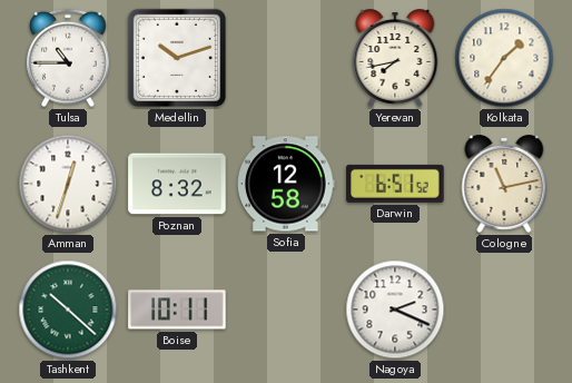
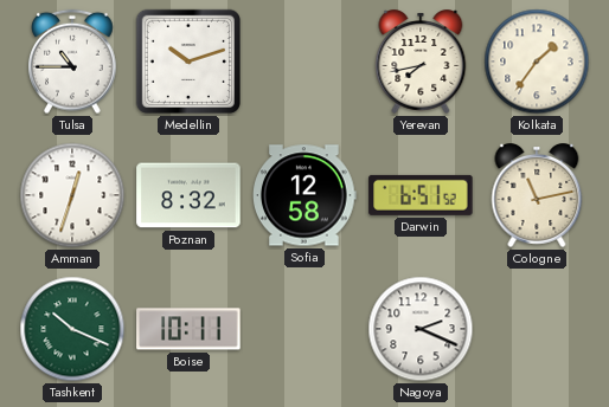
Tashkent: 10:22 -> 10:19 (72, 329)
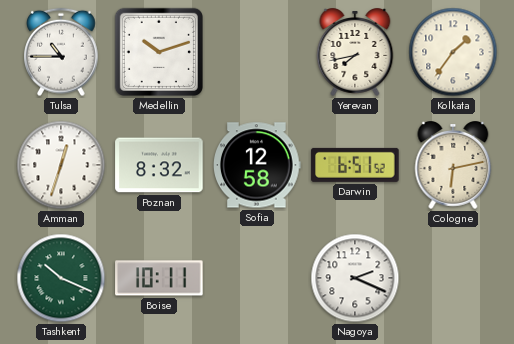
Cologne: 11:13 -> 6:13 (453, 166)
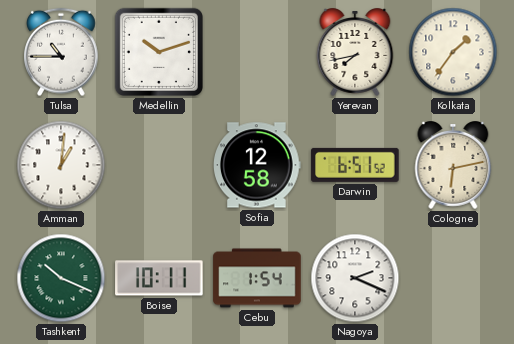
Amman: 12:33 -> 1:01 (61, 165)
Poznan: 8:32 -> none (159, 165)
Cebu: none -> 1:54 (257, 278)
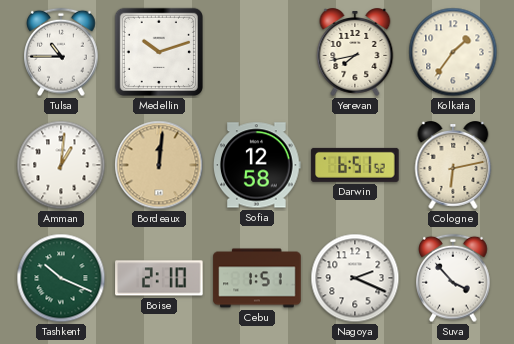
Bordeaux: none -> 12:01 (159, 165)
Boise: 10:11 -> 2:10 (159, 278)
Cebu: 1:54 -> 1:51 (257, 278)
Suva: none -> 3:53 (453, 278)
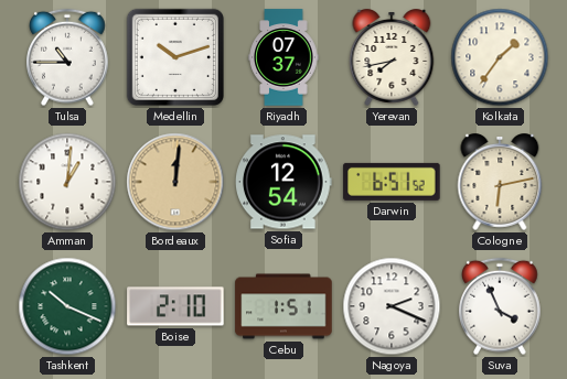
Riyadh: none -> 07:37 (283, 57)
Sofia: 12:58 -> 12:54 (285, 182)
Suva: 3:53 -> 3:56 (500, 306)
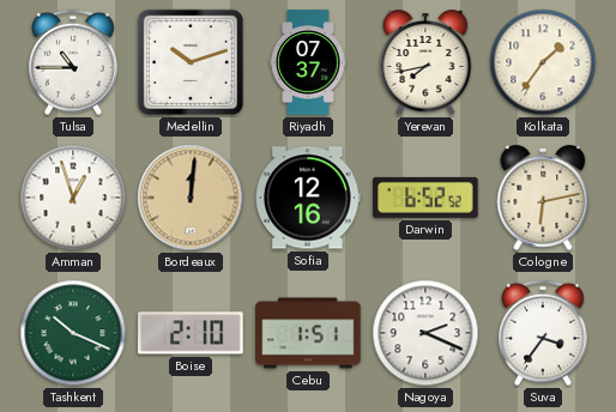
Amman: 1:01 -> 12:57 (73, 198)
Sofia: 12:54 -> 12:16 (309, 198)
Darwin: 6:51 -> 6:52 (425, 198)
Suva: 3:56 -> 3:36 (543, 333)
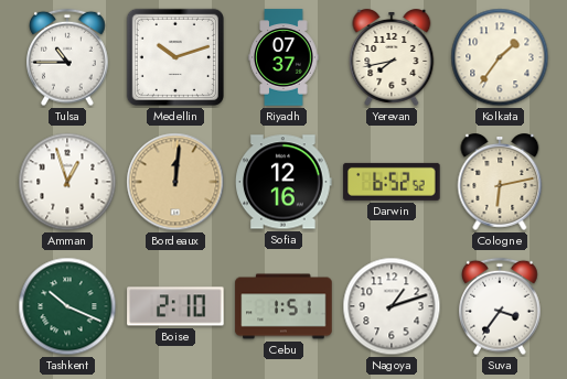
Nagoya: 2:19 -> 1:12 (392, 306)
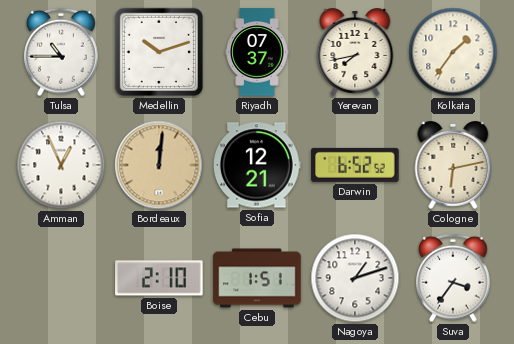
Amman: 12:57 -> 12:56 (61, 165)
Sofia: 12:16 -> 12:21 (258, 165)
Tashkent: 10:19 -> none (67, 306)
